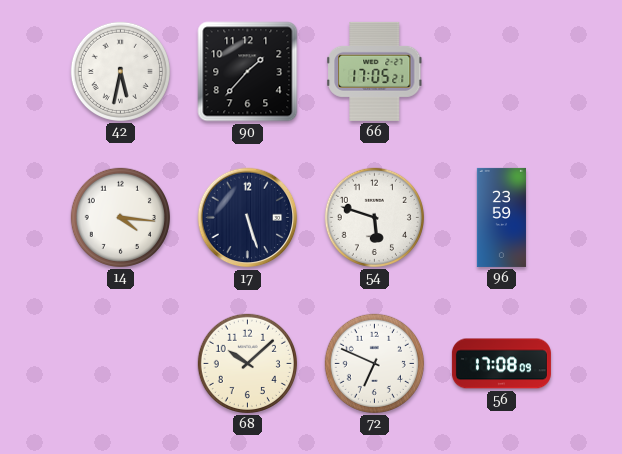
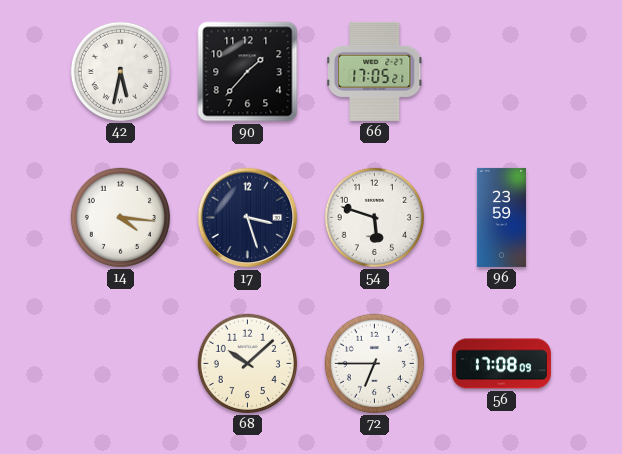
17: 5:27 -> 3:27 (248, 218)
72: 6:49 -> 6:45 (374, 363)
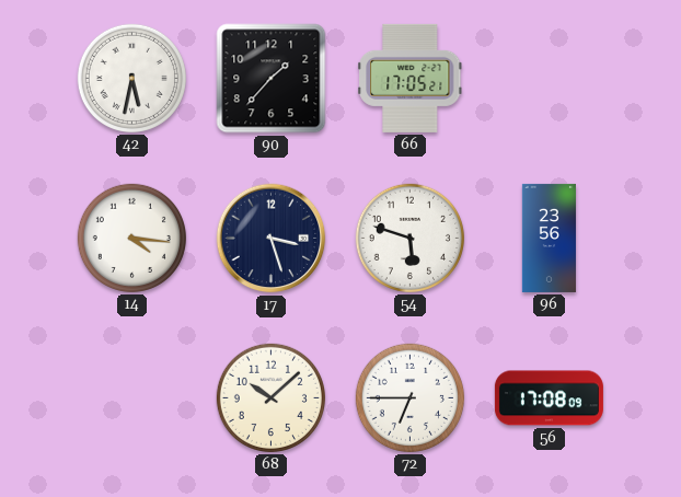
96: 23:59 -> 23:56 (549, 238)
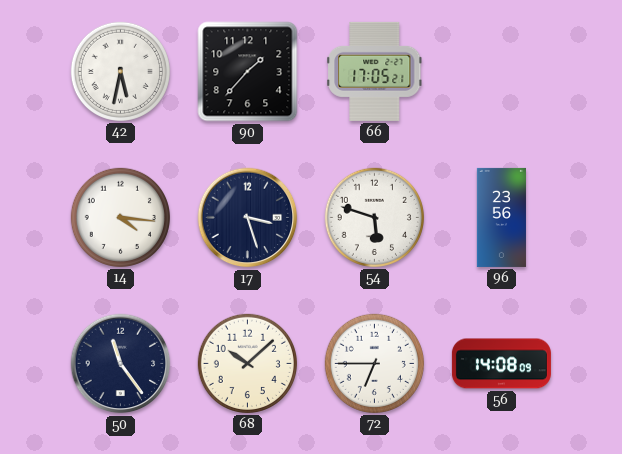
50: none -> 11:24 (121, 364)
56: 17:08 -> 14:08 (501, 364)
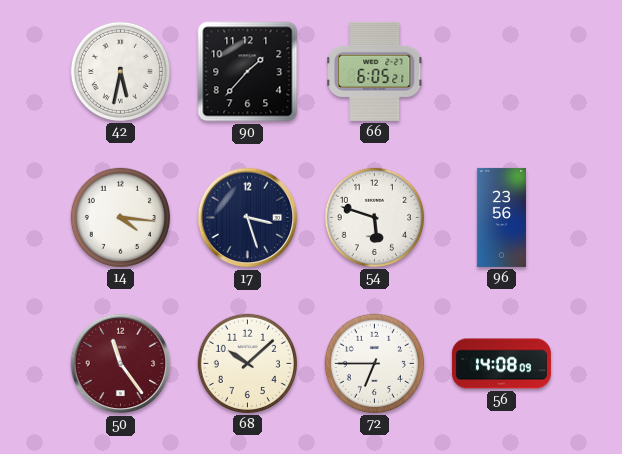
66: 17:05 -> 6:05 (375, 71)
50 dial: navy -> burgundy (121, 364)
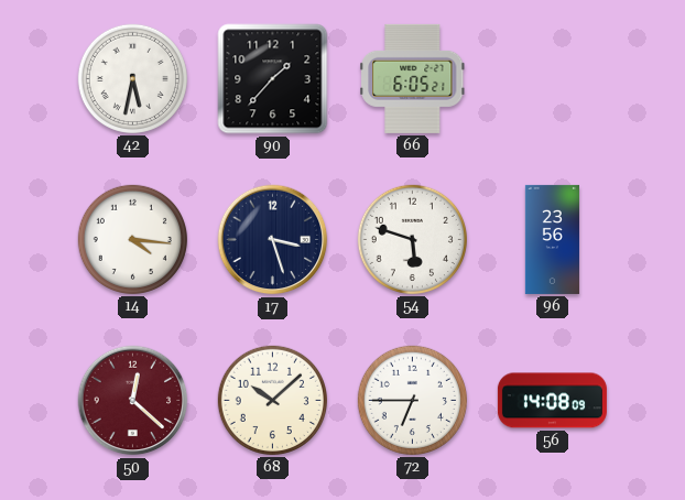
50: 11:24 -> 12:22 (133, 401)
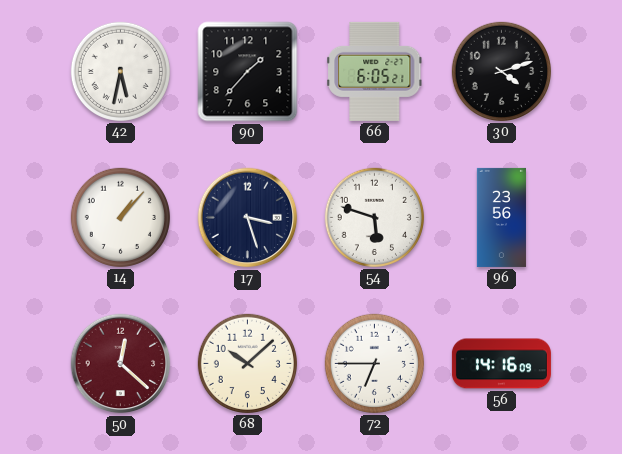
30: none -> 4:12 (501, 71)
14: 4:16 -> 1:07 (120, 217)
56: 14:08 -> 14:16 (501, 364)
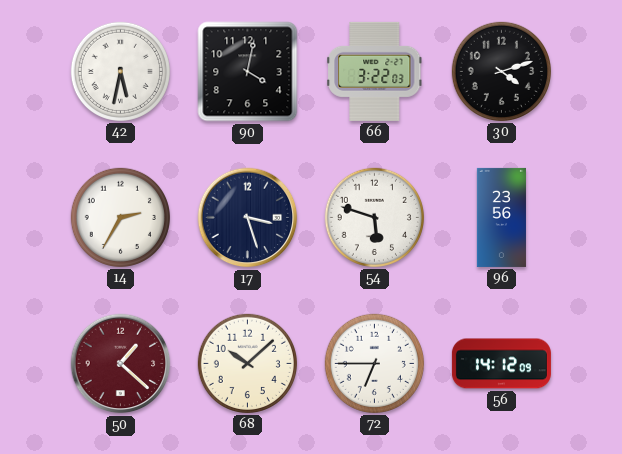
90: 1:37 -> 4:02 (248, 72)
66: 6:05 -> 3:22 (375, 71)
14: 1:07 -> 2:35 (120, 217)
50: 12:22 -> 1:22 (121, 364)
56: 14:16 -> 14:12 (501, 364)
